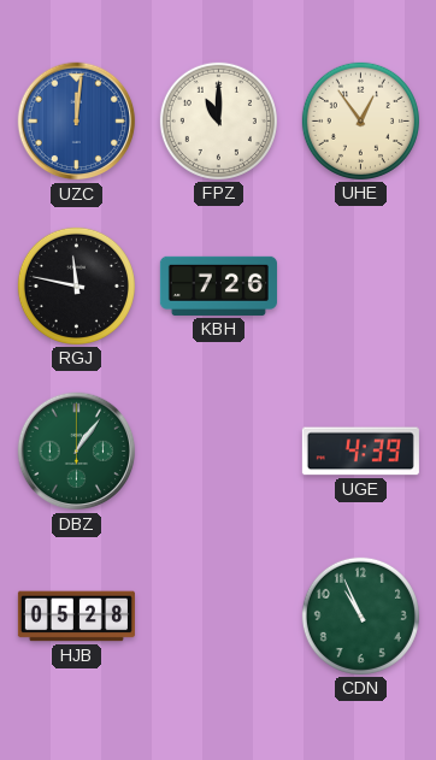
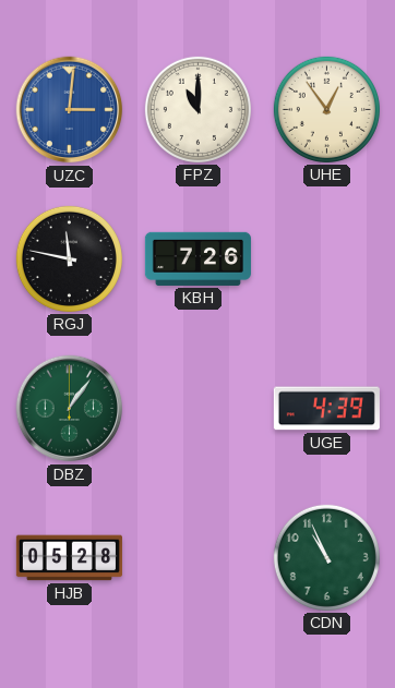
UZC: 12:01 -> 3:01 (70, 110)
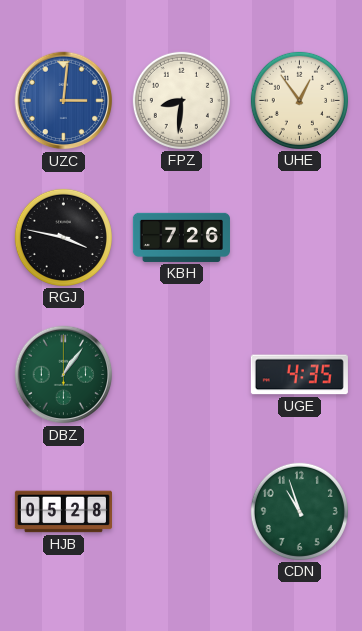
FPZ: 11:00 -> 8:31 (181, 100)
RGJ: 11:47 -> 3:47 (63, 237)
UGE: 4:39 -> 4:35 (299, 375)
CDN: 10:56 -> 10:57 (299, 511)
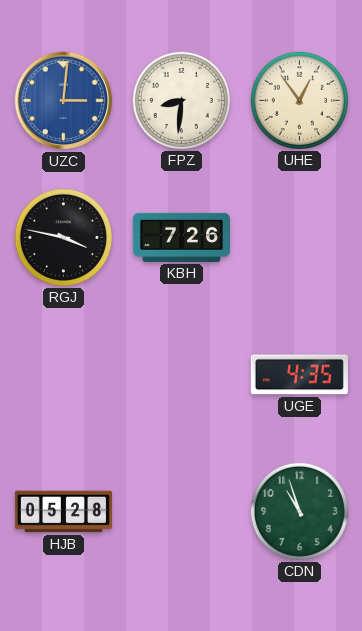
DBZ: 1:06 -> none (64, 375)
